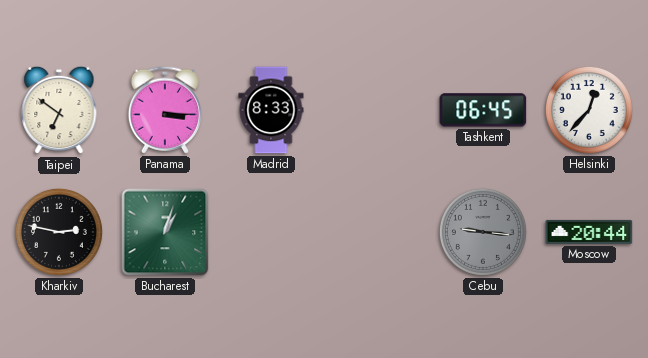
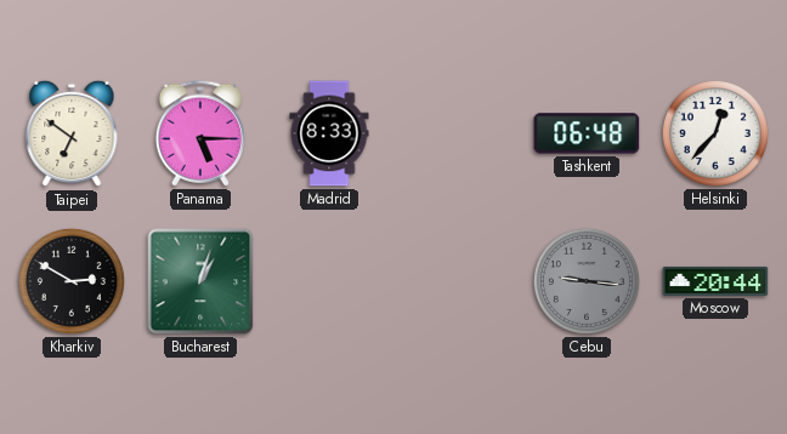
Panama: 3:15 -> 5:15 (200, 133)
Tashkent: 06:45 -> 06:48 (587, 133)
Kharkiv: 2:47 -> 2:50 (72, 281)
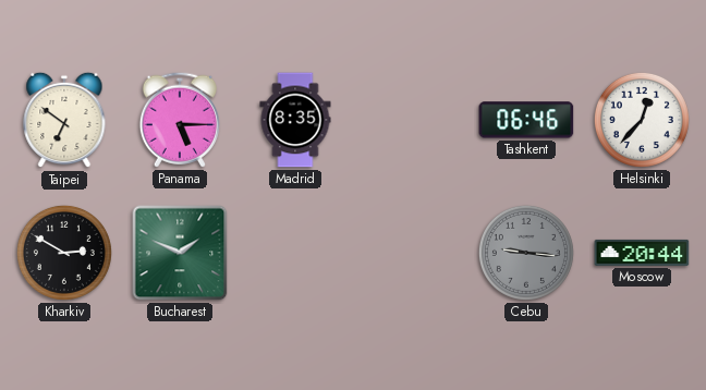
Madrid: 8:33 -> 8:35 (295, 120)
Tashkent: 06:48 -> 06:46 (526, 120)
Bucharest: 1:03 -> 1:49 (180, 253)
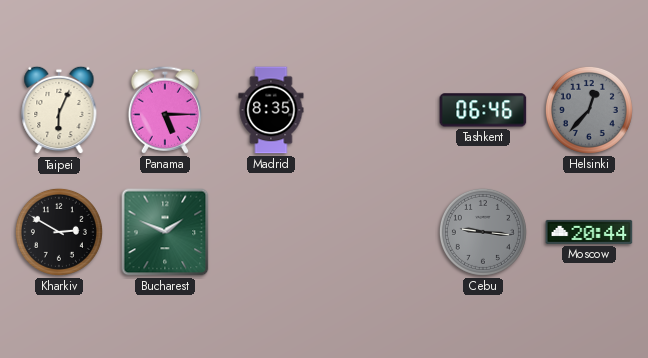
Taipei: 6:51 -> 6:04 (59, 110)
Helsinki dial: white -> grey (589, 110)
